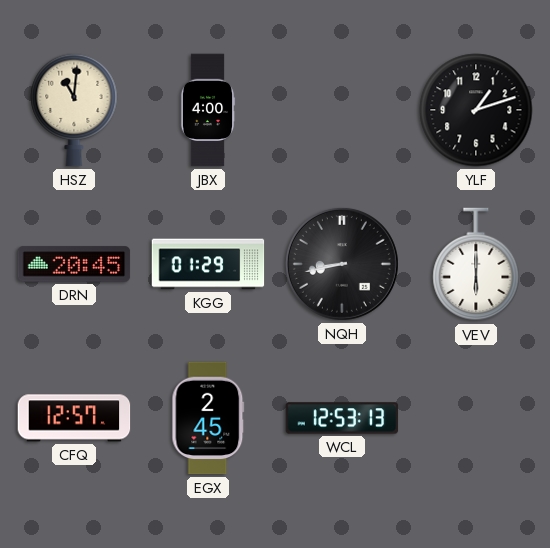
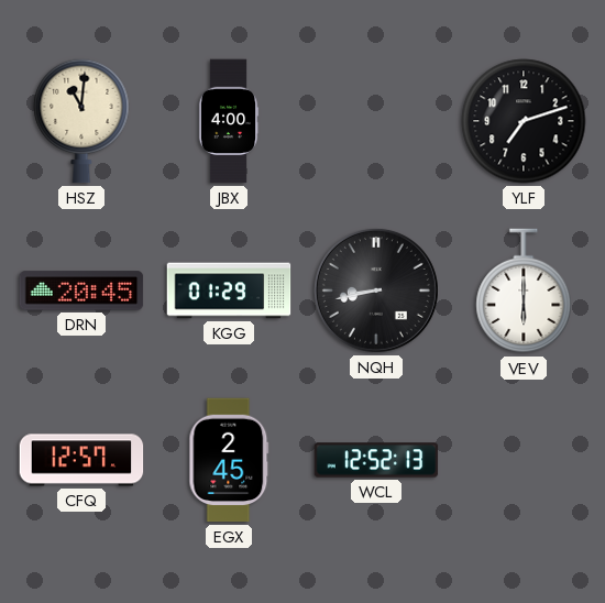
YLF: 1:12 -> 7:12 (524, 121)
WCL: 12:53 -> 12:52 (376, 460)
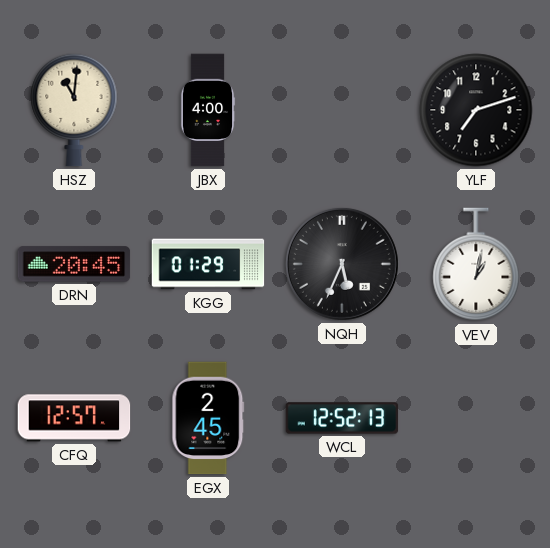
NQH: 8:43 -> 5:34 (342, 264)
VEV: 6:00 -> 1:02 (476, 265)
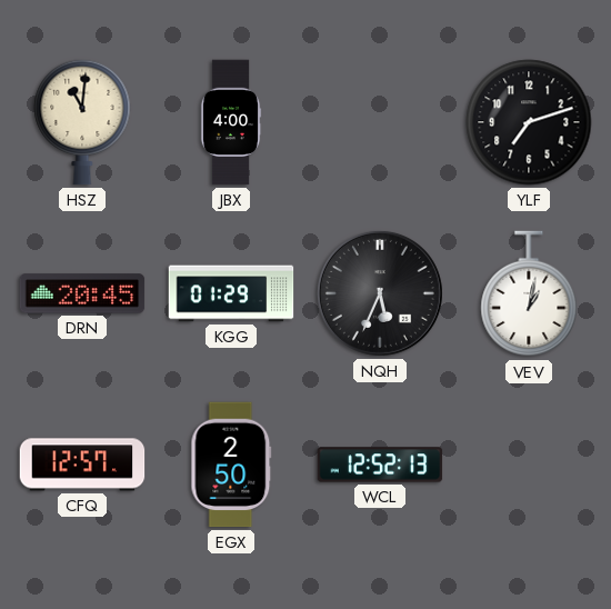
EGX: 2:45 -> 2:50 (231, 465)
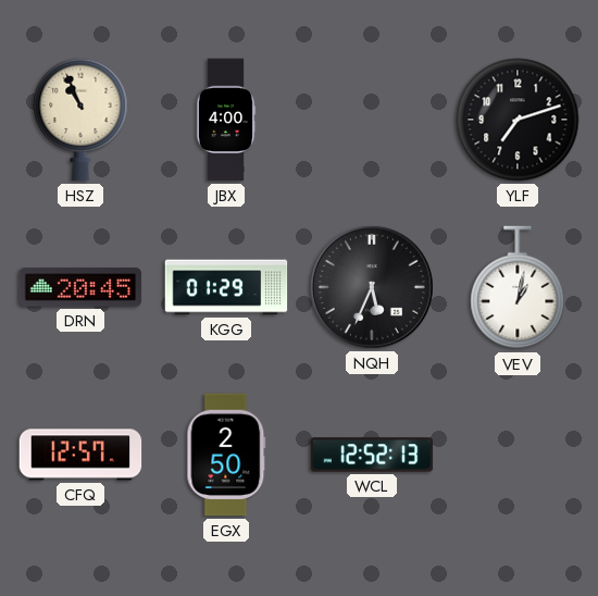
HSZ: 11:01 -> 10:56 (80, 120)
